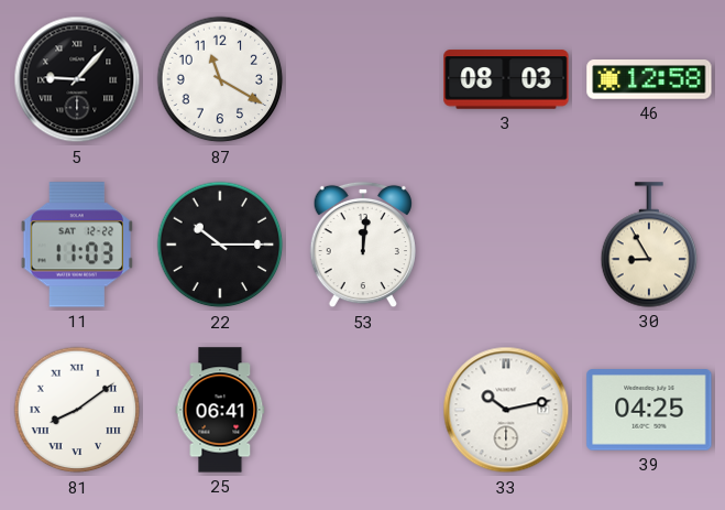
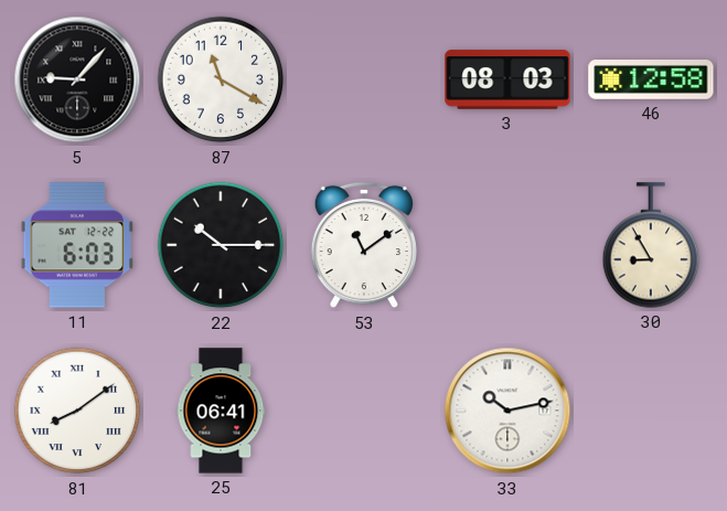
11: 11:03 -> 6:03 (77, 245)
53: 12:01 -> 11:09 (363, 245)
39: 04:25 -> none (649, 410)
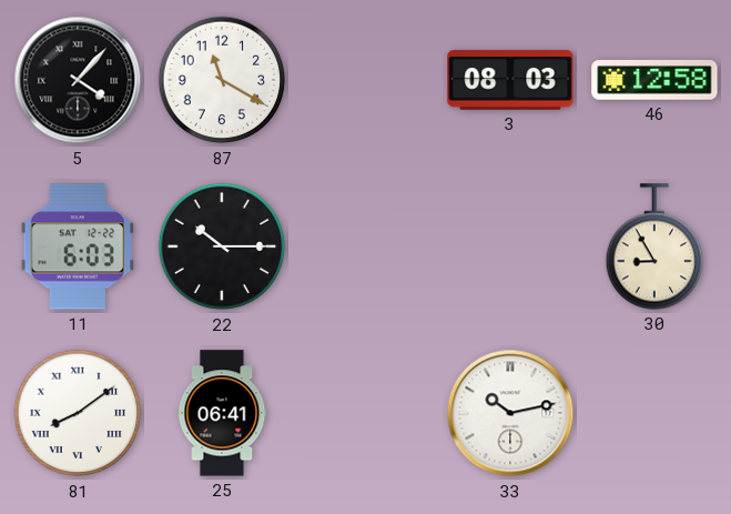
5: 9:07 -> 4:07 (78, 80)
53: 11:09 -> none (363, 245)
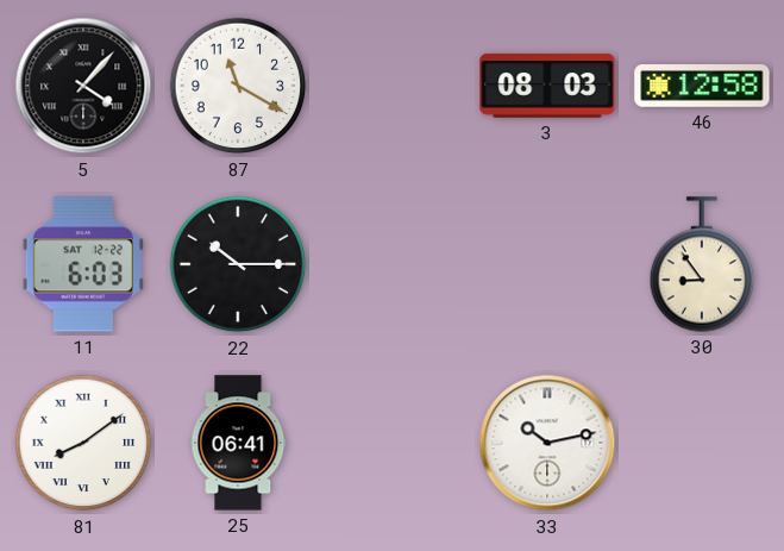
30: 8:55 -> 8:54 (702, 264)
